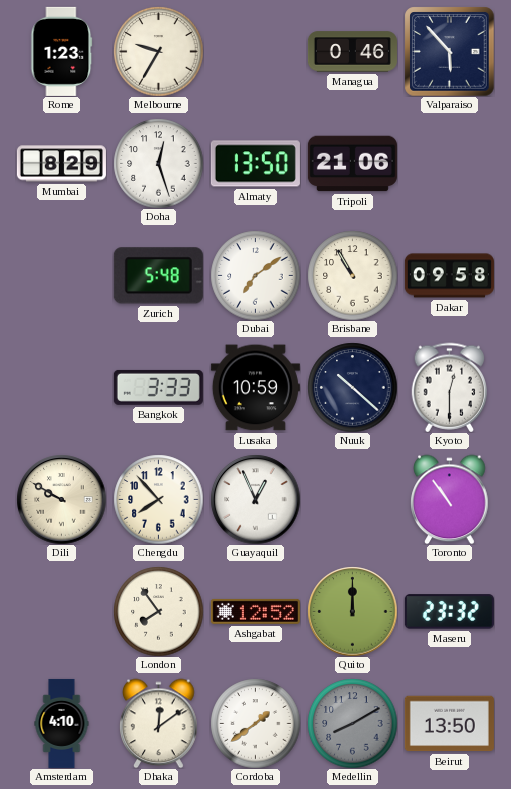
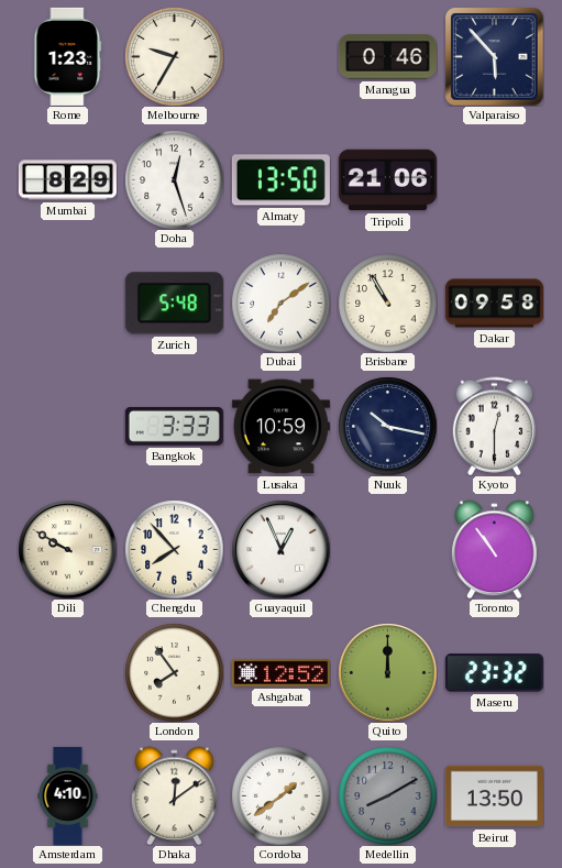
Nuuk: 10:22 -> 10:17 (387, 426)
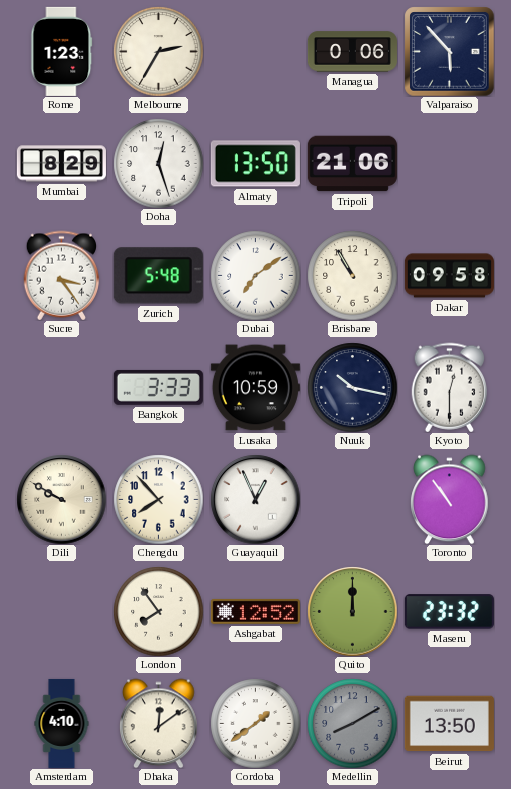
Melbourne: 9:35 -> 2:35 (158, 51)
Managua: 0:46 -> 0:06 (352, 52)
Sucre: none -> 3:24 (62, 275)
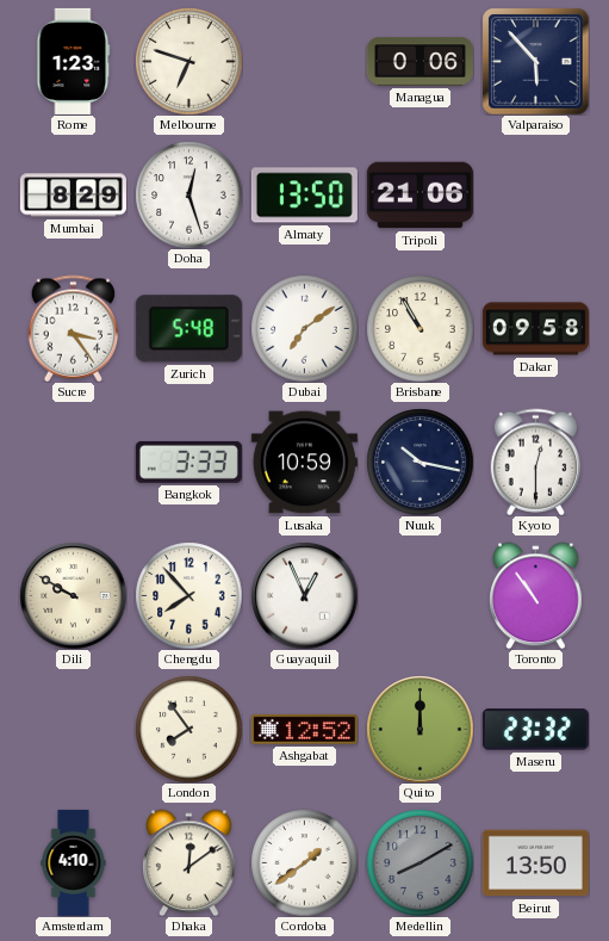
Melbourne: 2:35 -> 6:48 (188, 61)
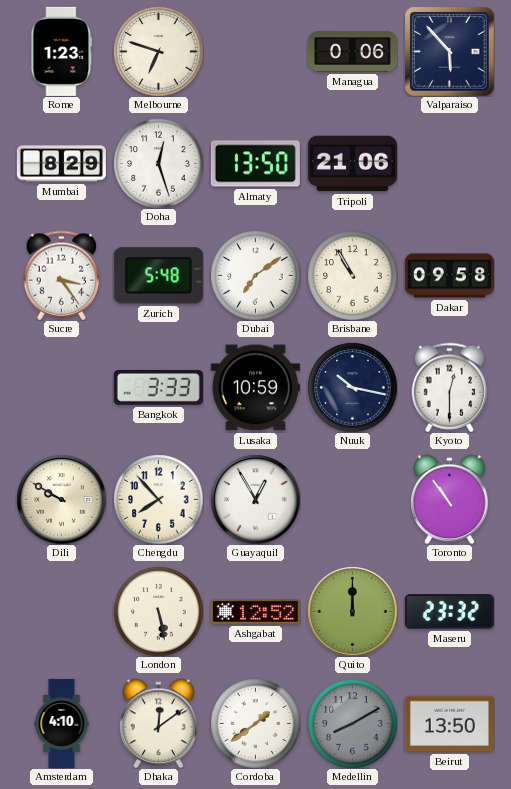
Guayaquil: 12:56 -> 12:55 (255, 499)
London: 7:54 -> 5:28 (158, 611)
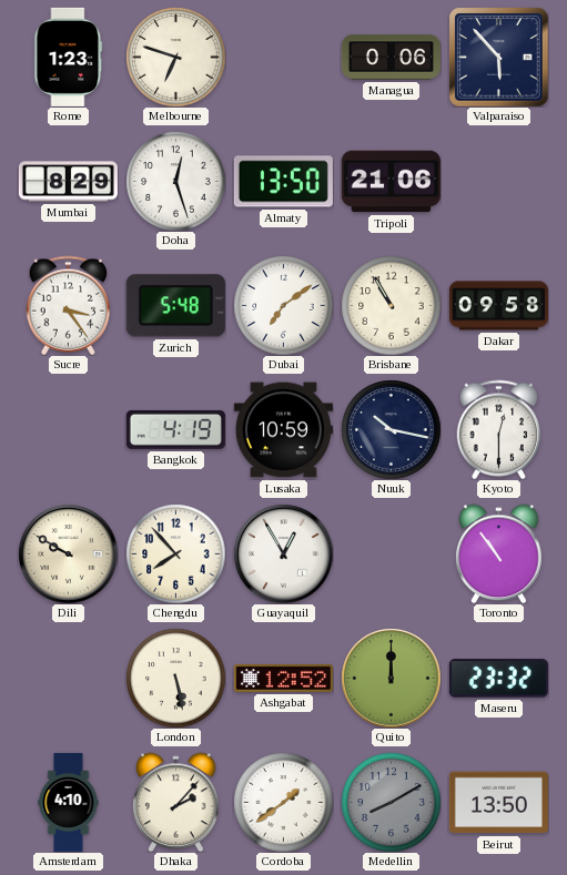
Bangkok: 3:33 -> 4:19 (175, 429)
Dhaka: 12:09 -> 2:07 (176, 802)
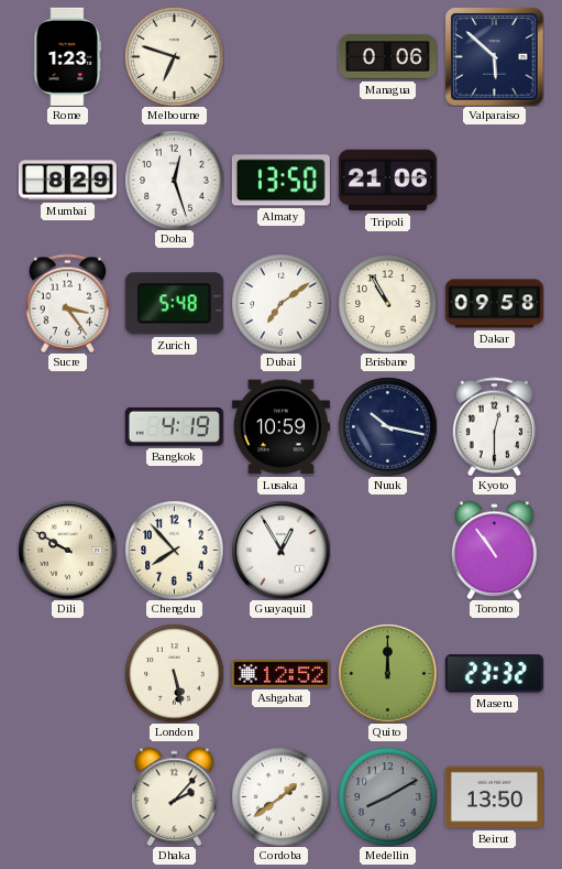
Valparaiso: 5:53 -> 5:52 (494, 56)
Amsterdam: 4:10 -> none (69, 802)
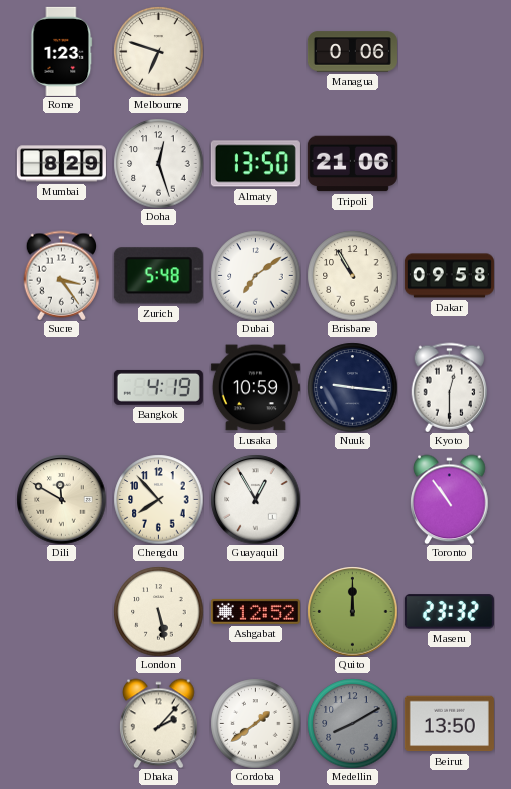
Valparaiso: 5:52 -> none (494, 56)
Nuuk: 10:17 -> 9:16 (352, 387)
Dili: 9:50 -> 11:50 (61, 499)
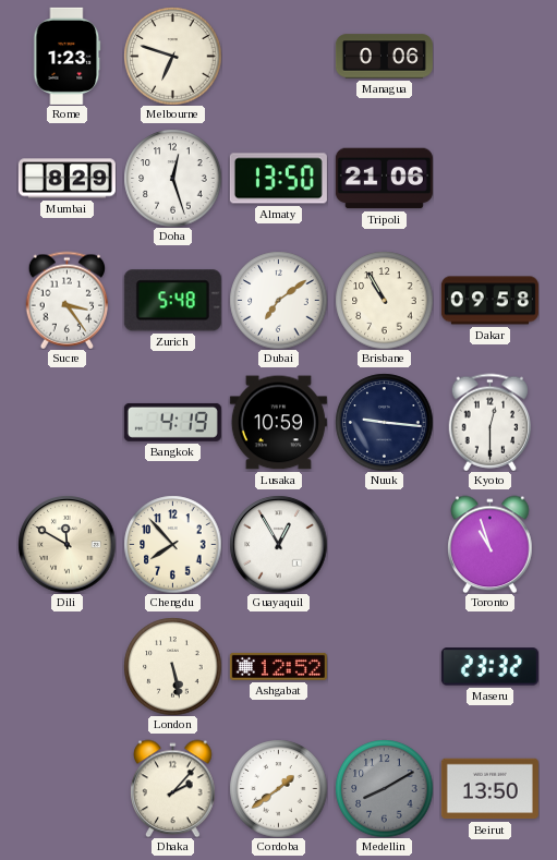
Toronto: 10:54 -> 10:57 (491, 544)
Quito: 12:00 -> none (352, 611)
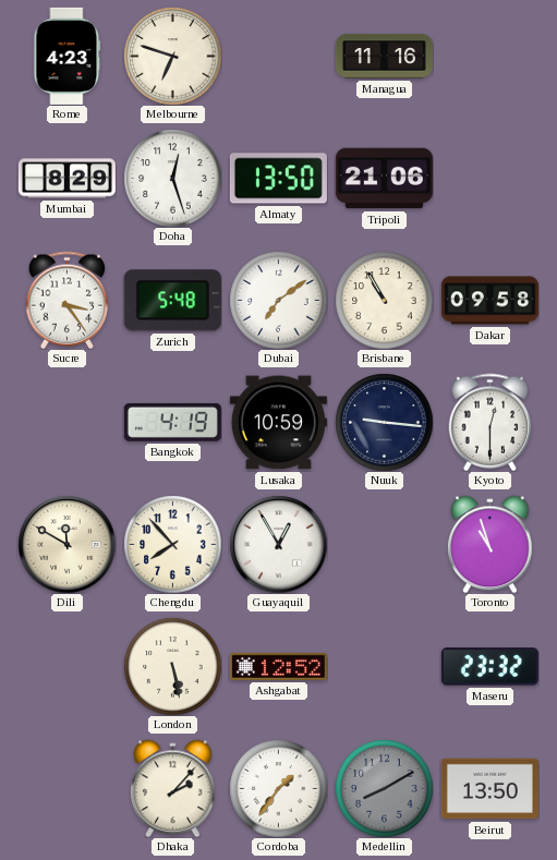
Rome: 1:23 -> 4:23 (68, 56)
Managua: 0:06 -> 11:16 (384, 57)
Cordoba: 1:39 -> 1:36 (278, 788)
